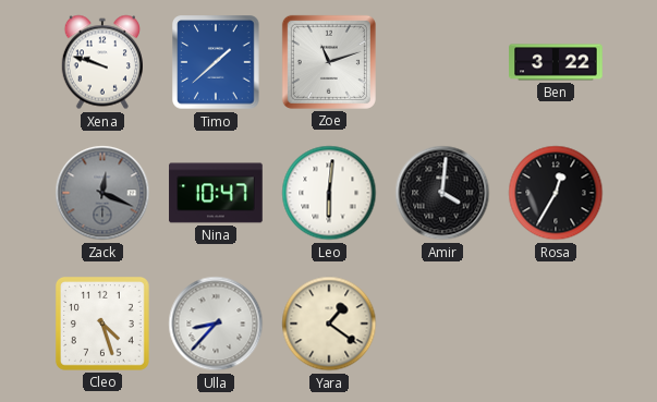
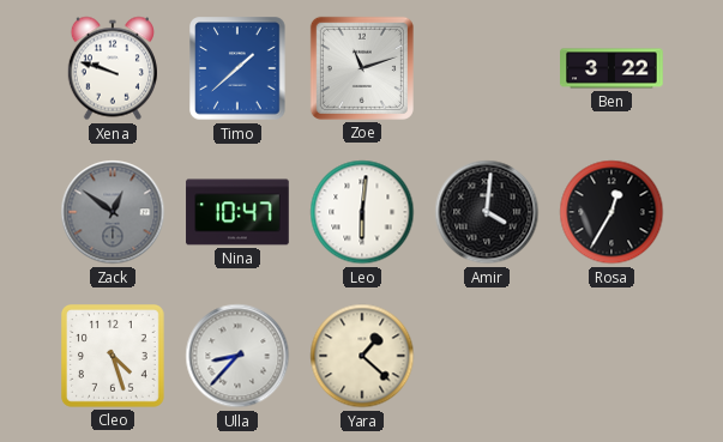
Zack: 12:19 -> 12:51 (113, 212)
Yara: 1:21 -> 1:22 (362, 356)
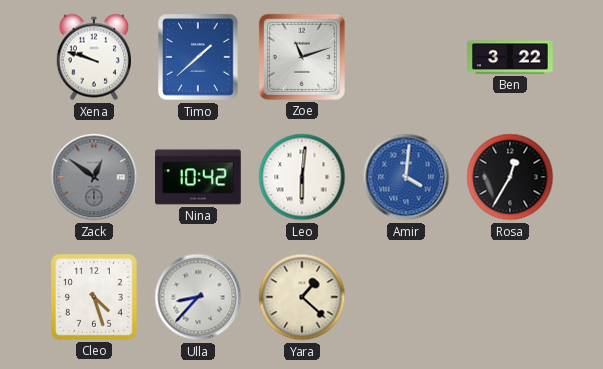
Nina: 10:47 -> 10:42 (198, 177)
Amir dial: black -> blue (406, 177)
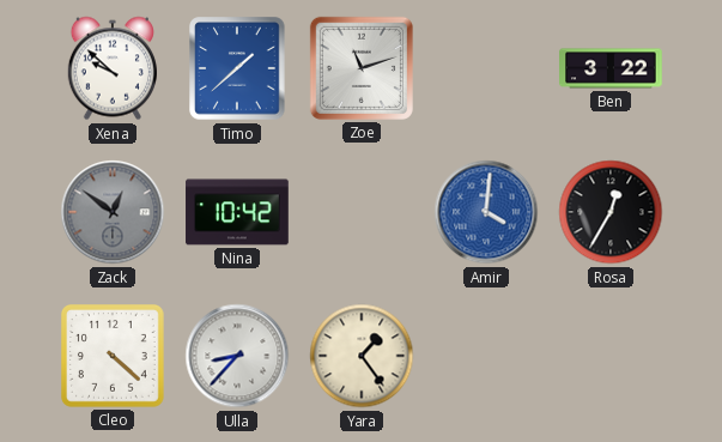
Xena: 9:48 -> 9:52 (111, 68)
Leo: 6:01 -> none (302, 177)
Cleo: 4:27 -> 4:22 (114, 357)
Yara: 1:22 -> 1:24 (362, 356)
